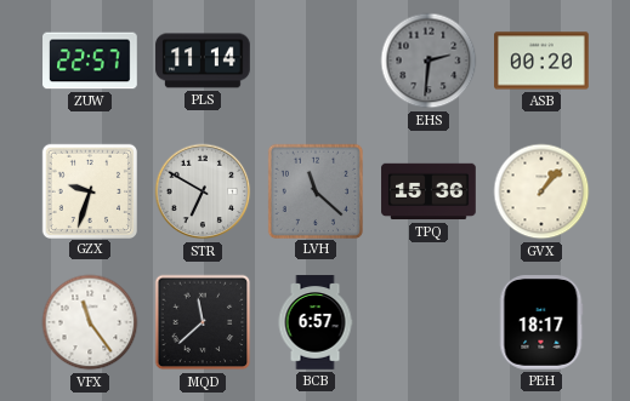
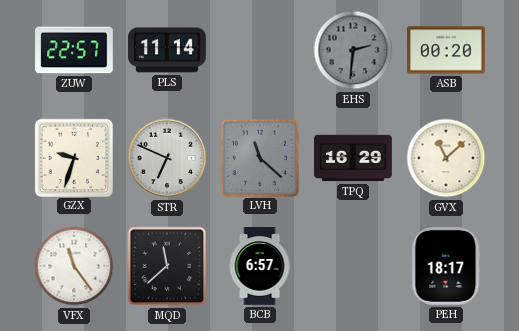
STR: 6:50 -> 6:49 (167, 158)
TPQ: 15:36 -> 16:29 (353, 158)
GVX: 1:07 -> 11:08 (446, 158)
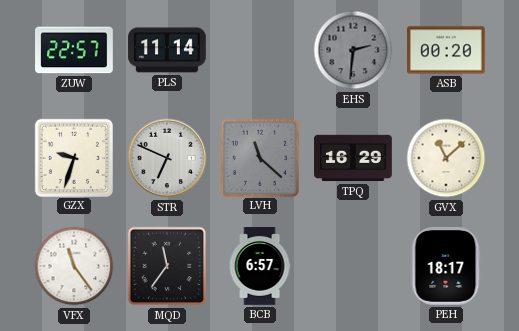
MQD: 11:38 -> 11:36 (167, 266)
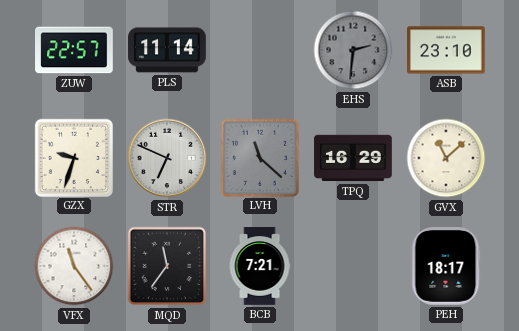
ASB: 00:20 -> 23:10 (446, 50)
BCB: 6:57 -> 7:21 (260, 266)
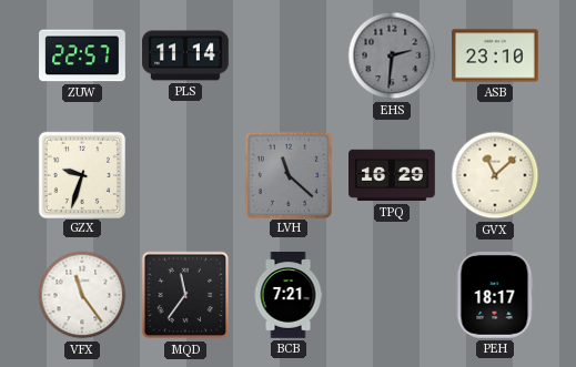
STR: 6:49 -> none (167, 158)
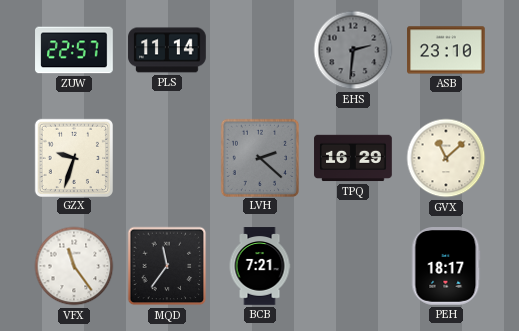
LVH: 11:22 -> 2:22 (259, 157)
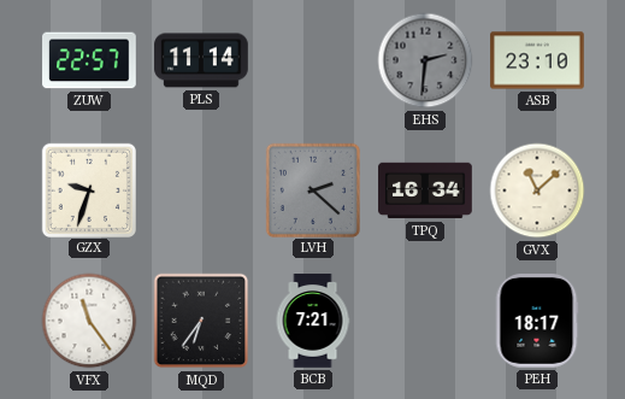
TPQ: 16:29 -> 16:34 (425, 190)
MQD: 11:36 -> 6:36 (201, 321)
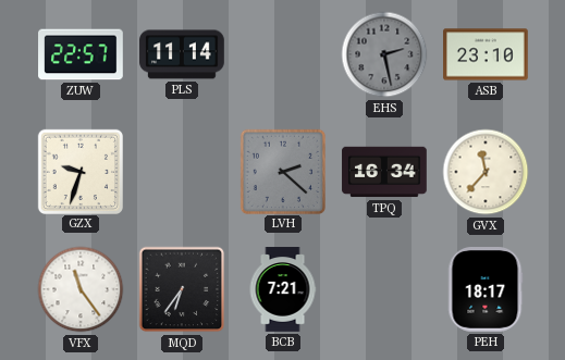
EHS: 2:31 -> 2:28 (384, 54)
GVX: 11:08 -> 11:37 (486, 172)
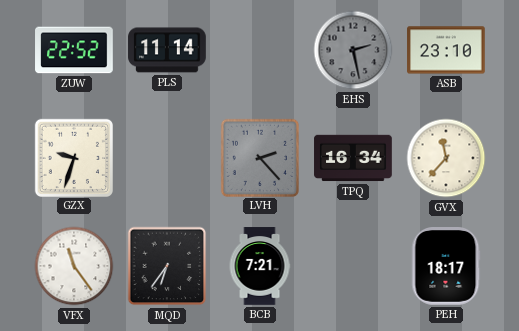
ZUW: 22:57 -> 22:52 (74, 50)
LVH: 2:22 -> 2:23 (259, 157)
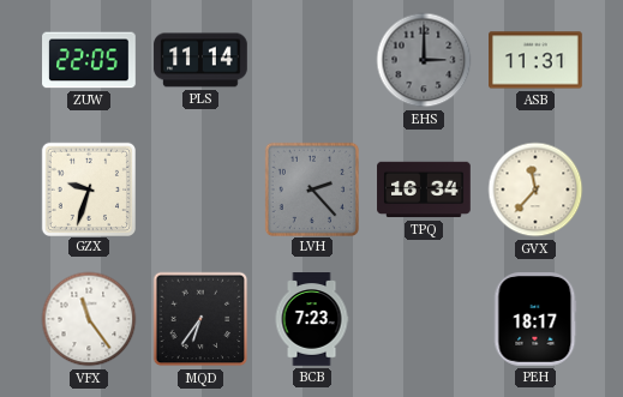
ZUW: 22:52 -> 22:05 (89, 60)
EHS: 2:28 -> 3:00 (424, 60)
ASB: 23:10 -> 11:31 (535, 60)
BCB: 7:21 -> 7:23 (312, 319)
